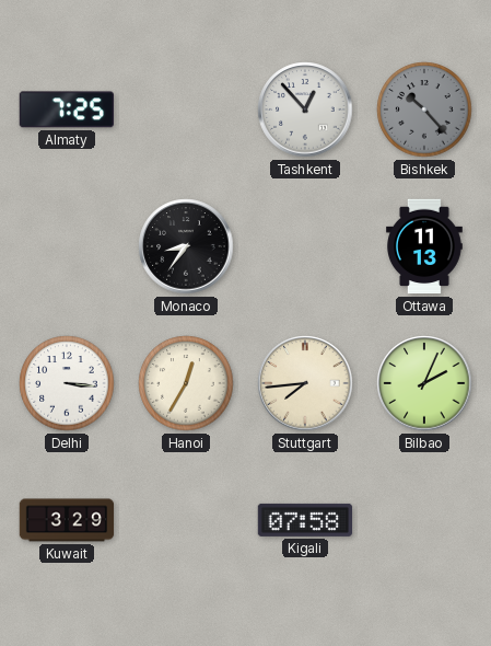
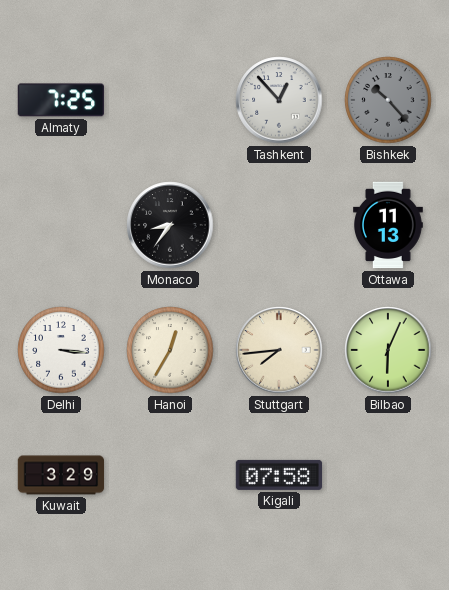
Bilbao: 2:04 -> 6:04 (388, 350)
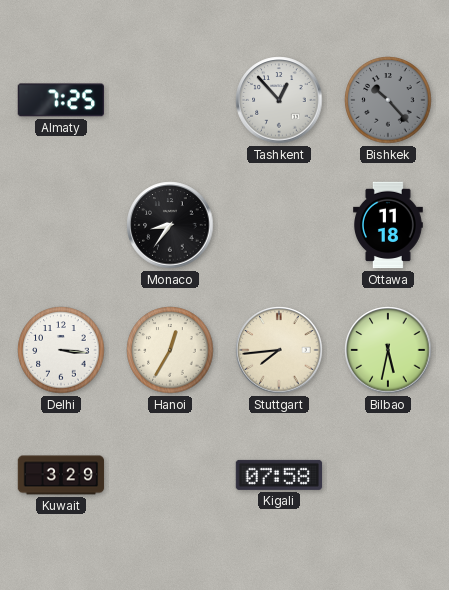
Ottawa: 11:13 -> 11:18 (389, 225)
Bilbao: 6:04 -> 5:32 (388, 350)
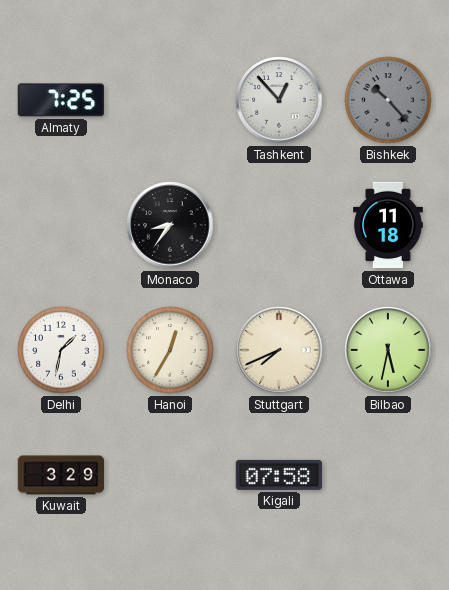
Delhi: 3:16 -> 1:32 (61, 350)
Stuttgart: 7:44 -> 7:41 (279, 350)
